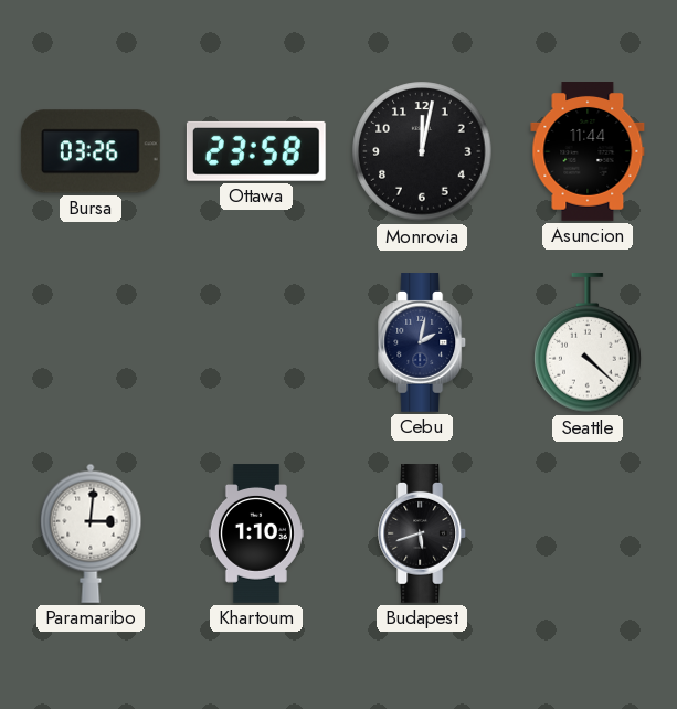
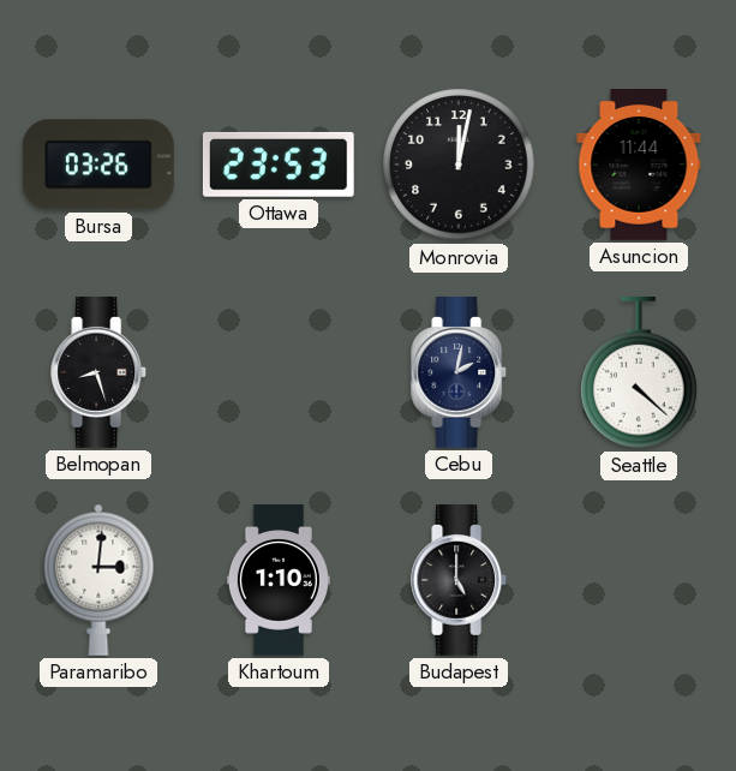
Ottawa: 23:58 -> 23:53 (279, 165)
Belmopan: none -> 8:27 (100, 373)
Budapest: 5:42 -> 5:00 (460, 581)
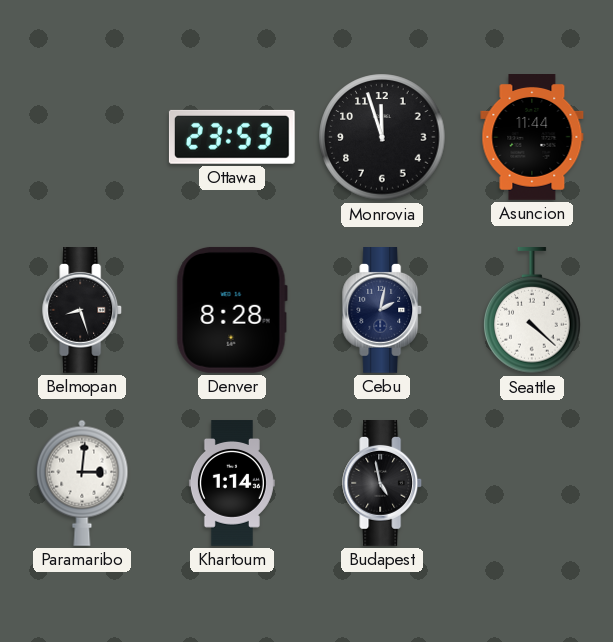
Bursa: 03:26 -> none (98, 165)
Monrovia: 12:02 -> 11:57 (382, 137)
Denver: none -> 8:28 (232, 310)
Khartoum: 1:10 -> 1:14 (232, 483)
Budapest: 5:00 -> 4:58 (383, 484)
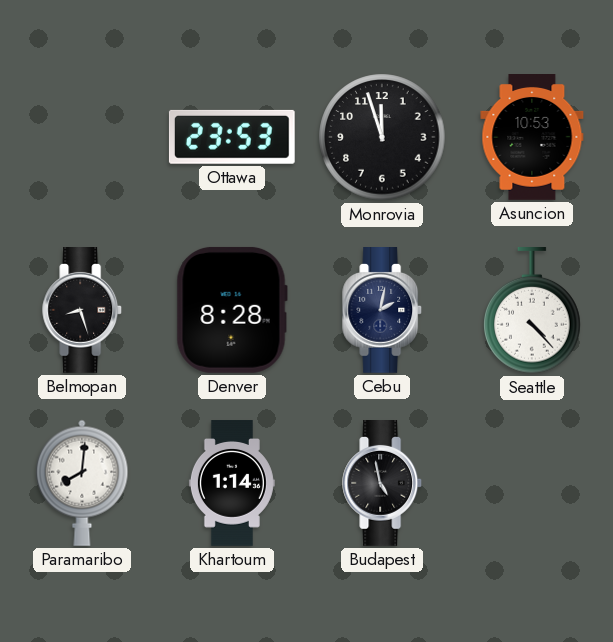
Asuncion: 11:44 -> 10:53 (532, 138)
Seattle: 4:22 -> 4:23 (532, 311)
Paramaribo: 3:01 -> 8:01 (82, 483)
